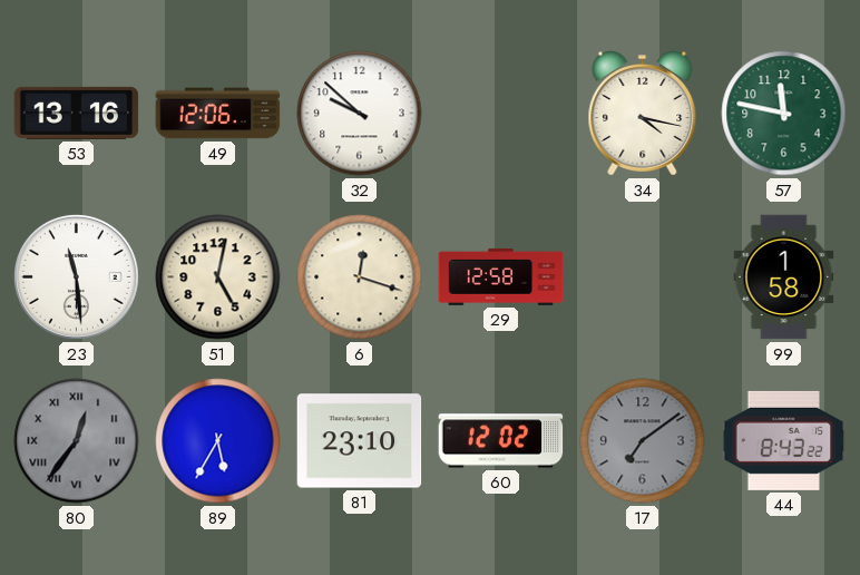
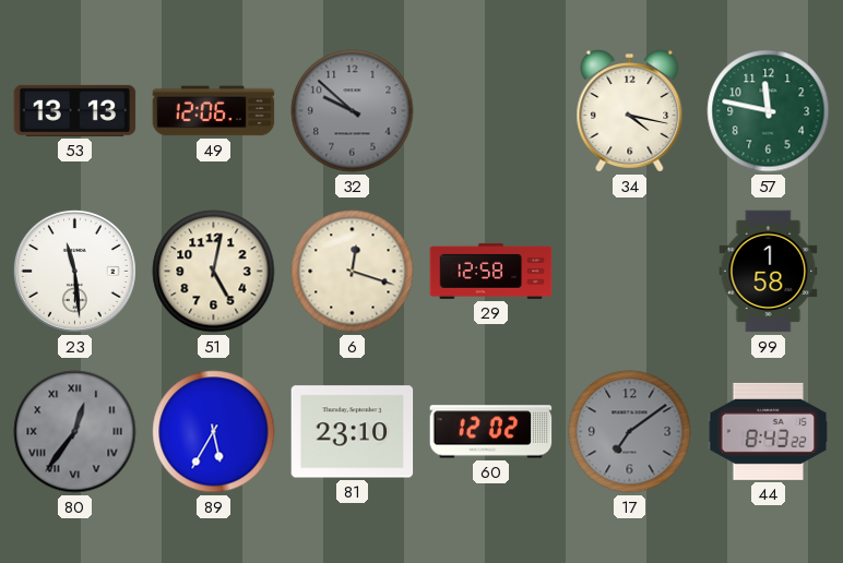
53: 13:16 -> 13:13 (75, 110)
32 dial: white -> grey (353, 111)
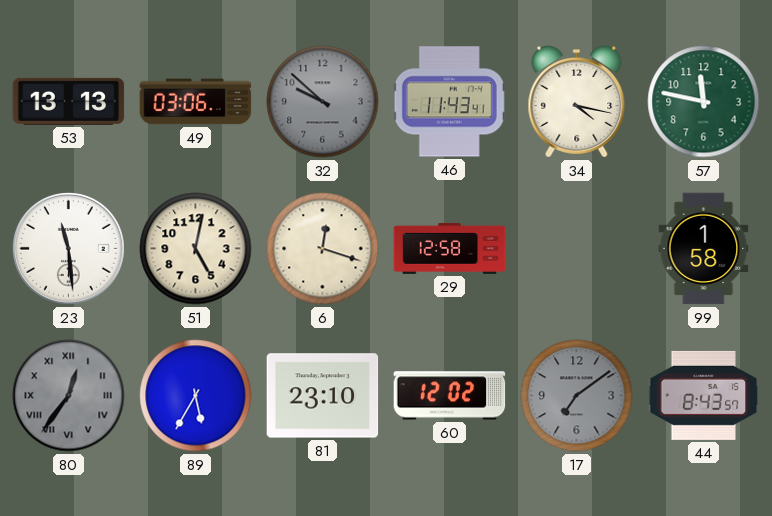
49: 12:06 -> 03:06 (196, 102)
46: none -> 11:43 (449, 102)
44: 8:43:22 -> 8:43:57 (704, 395)
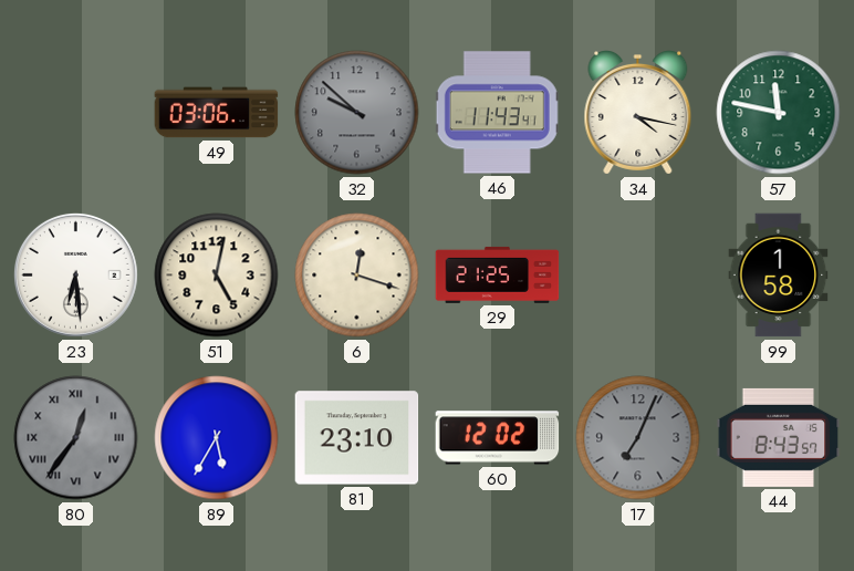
53: 13:13 -> none (69, 101)
23: 11:29 -> 6:29 (75, 274)
29: 12:58 -> 21:25 (498, 274)
17: 7:09 -> 7:04 (638, 438)
